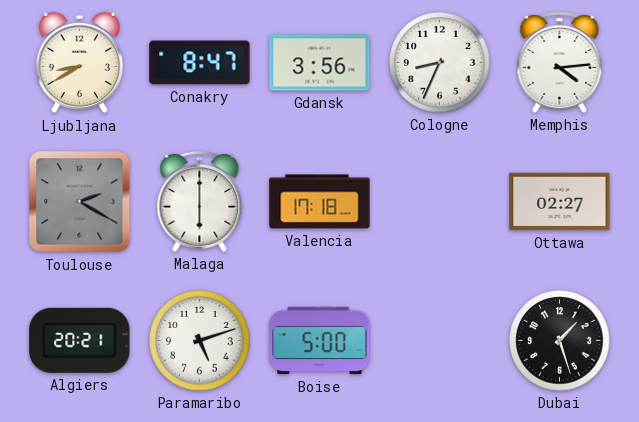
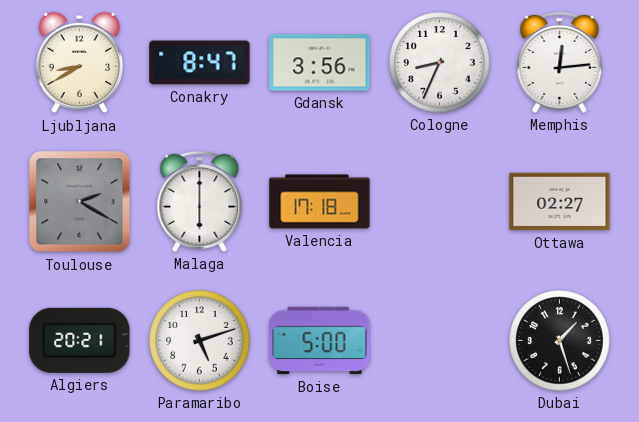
Memphis: 4:14 -> 12:14 (560, 62)
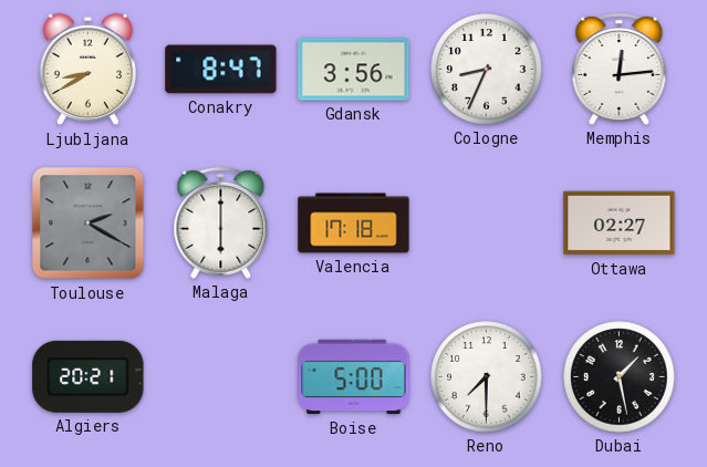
Paramaribo: 5:12 -> none (200, 341)
Reno: none -> 7:30 (487, 377)
Dubai: 1:27 -> 1:28 (620, 377)
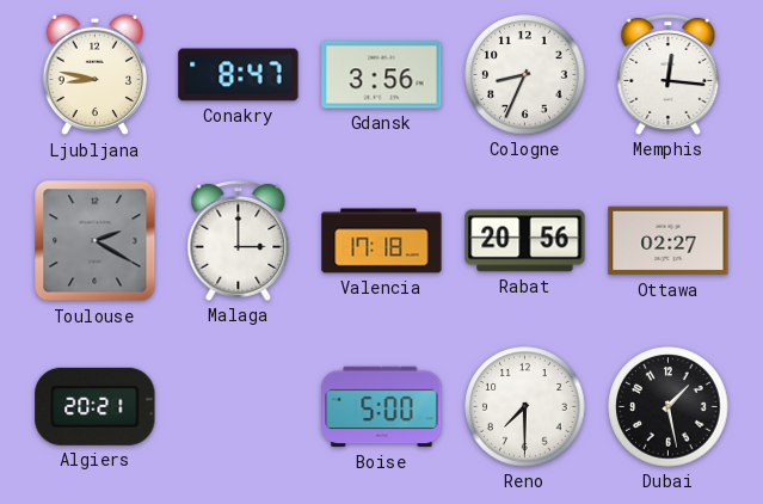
Ljubljana: 8:40 -> 8:47 (94, 75)
Memphis: 12:14 -> 12:16 (669, 74)
Malaga: 6:00 -> 3:00 (239, 240)
Rabat: none -> 20:56 (525, 241)
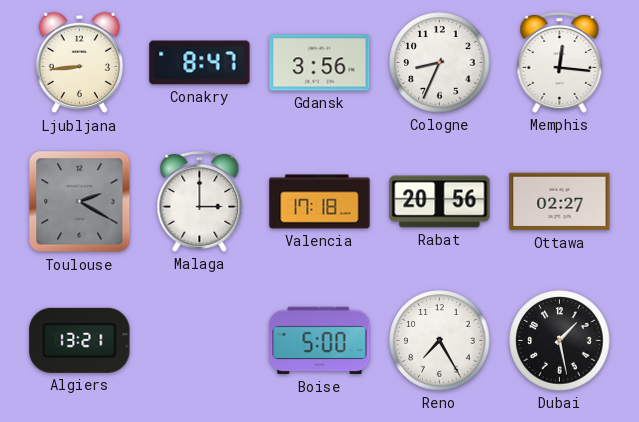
Ljubljana: 8:47 -> 8:44 (79, 63)
Algiers: 20:21 -> 13:21 (80, 340)
Reno: 7:30 -> 7:25 (440, 341)
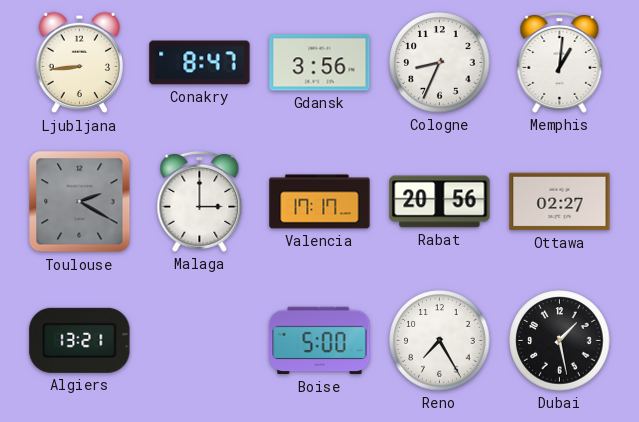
Memphis: 12:16 -> 1:01 (560, 62)
Valencia: 17:18 -> 17:17 (320, 202)
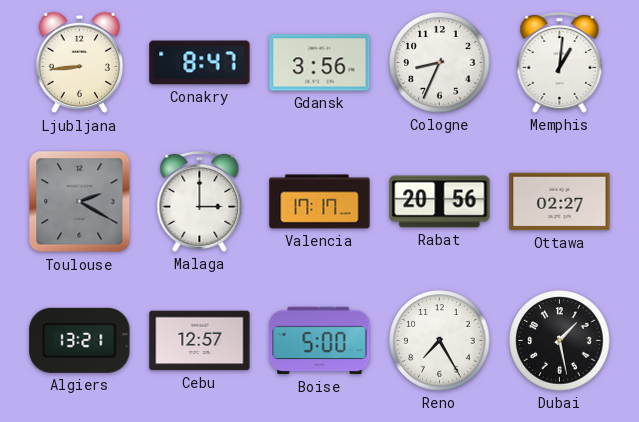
Cebu: none -> 12:57 (200, 341)
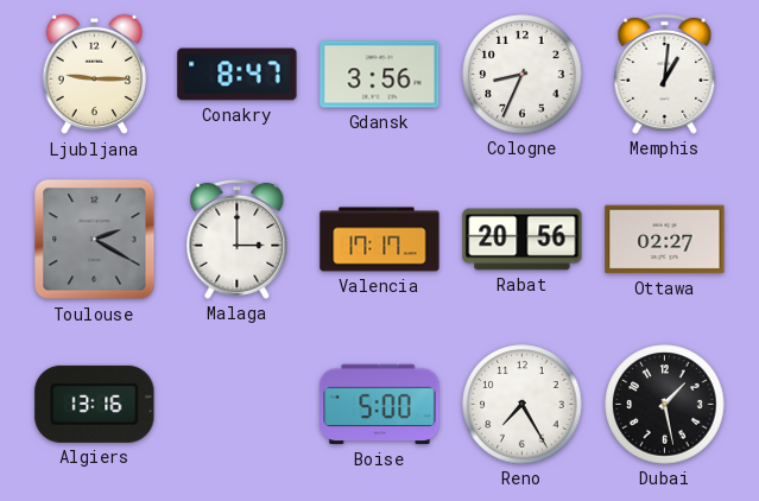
Ljubljana: 8:44 -> 9:15 (94, 75)
Algiers: 13:21 -> 13:16 (95, 404)
Cebu: 12:57 -> none (200, 341)
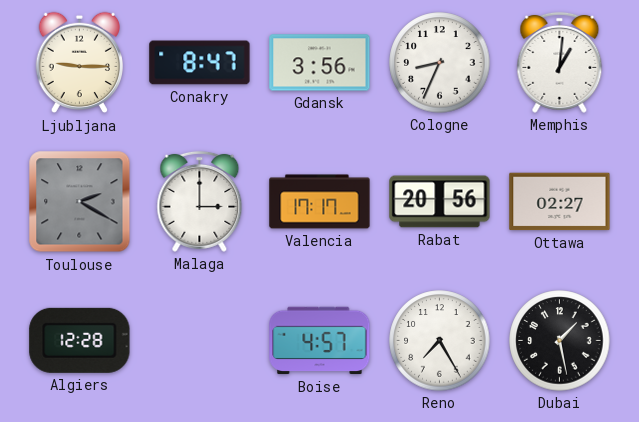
Algiers: 13:16 -> 12:28 (80, 340)
Boise: 5:00 -> 4:57 (320, 341)
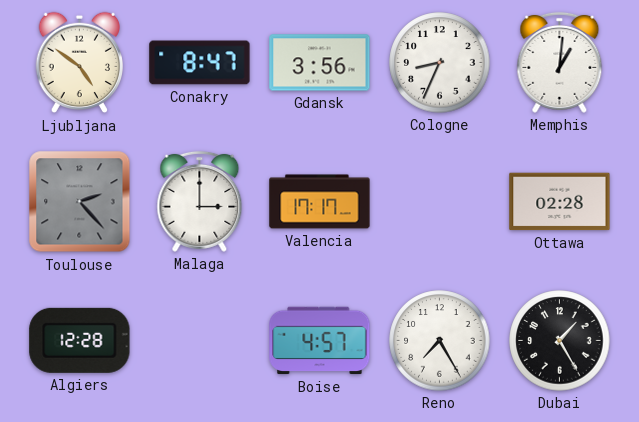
Ljubljana: 9:15 -> 4:51 (79, 63)
Toulouse: 2:20 -> 2:23 (80, 202)
Rabat: 20:56 -> none (440, 202)
Ottawa: 02:27 -> 02:28 (560, 202)
Dubai: 1:28 -> 1:25 (560, 341)
